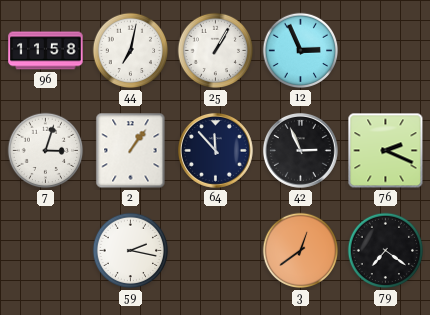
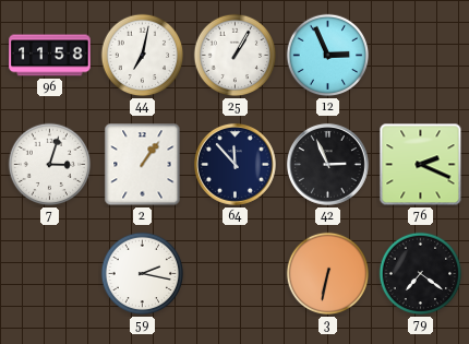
3: 12:39 -> 6:32 (328, 274)
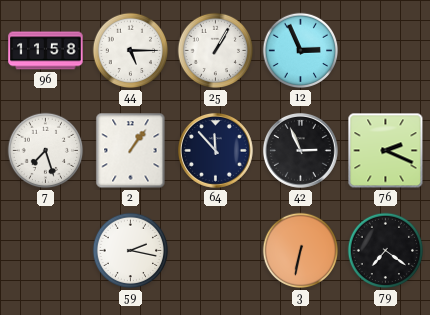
44: 7:02 -> 5:15 (131, 51)
7: 3:03 -> 7:27 (46, 151)
